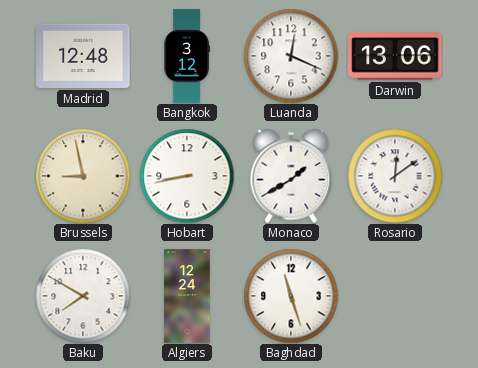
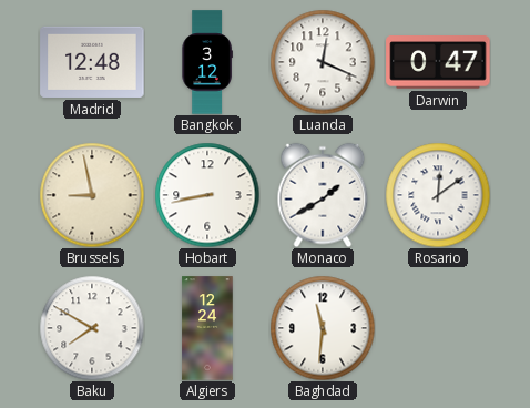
Darwin: 13:06 -> 0:47 (438, 62)
Baghdad: 11:27 -> 11:31 (323, 328)
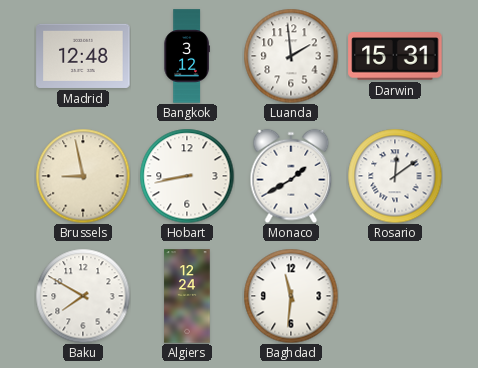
Luanda: 12:19 -> 1:59 (291, 56)
Darwin: 0:47 -> 15:31 (395, 56)
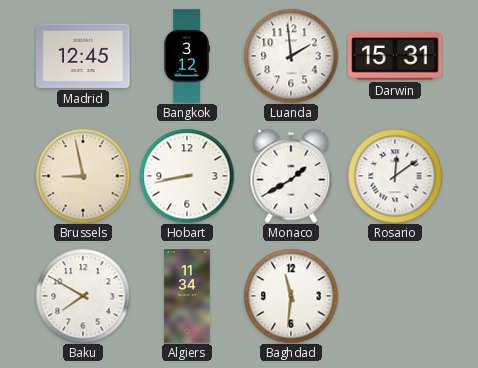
Madrid: 12:48 -> 12:45 (83, 56)
Algiers: 12:24 -> 11:34 (187, 296)
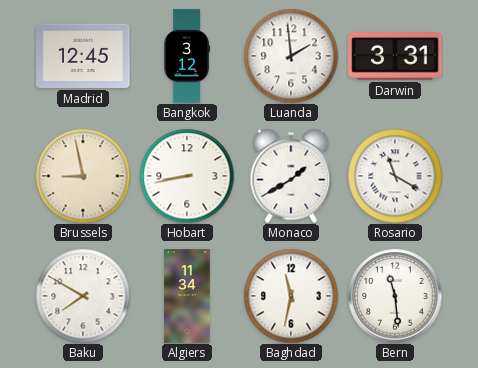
Darwin: 15:31 -> 3:31 (395, 56)
Rosario: 12:09 -> 11:20 (395, 176)
Baghdad: 11:31 -> 11:32 (291, 296)
Bern: none -> 11:29 (395, 296)
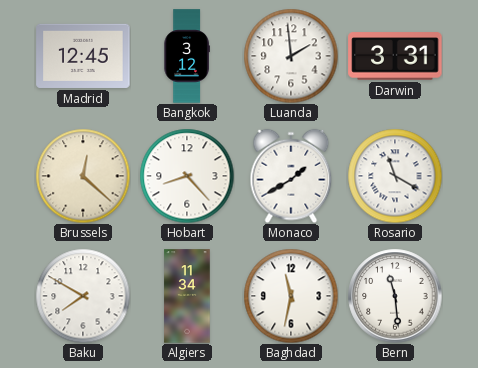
Brussels: 8:58 -> 12:22 (83, 176)
Hobart: 8:43 -> 8:23 (187, 176)
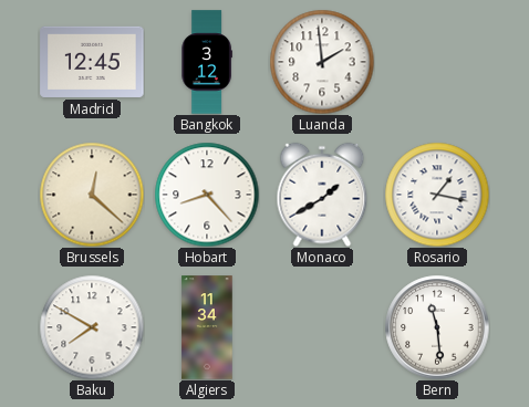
Darwin: 3:31 -> none (395, 56)
Rosario: 11:20 -> 1:17 (437, 195)
Baghdad: 11:32 -> none (291, 296)
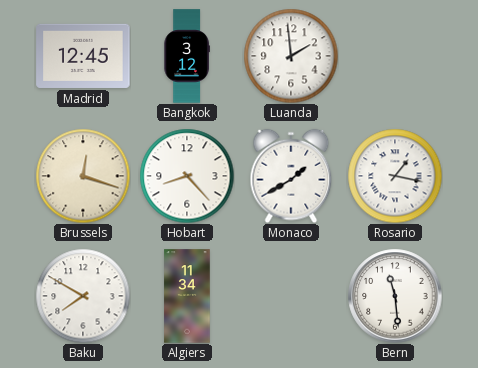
Brussels: 12:22 -> 12:18 (83, 176)
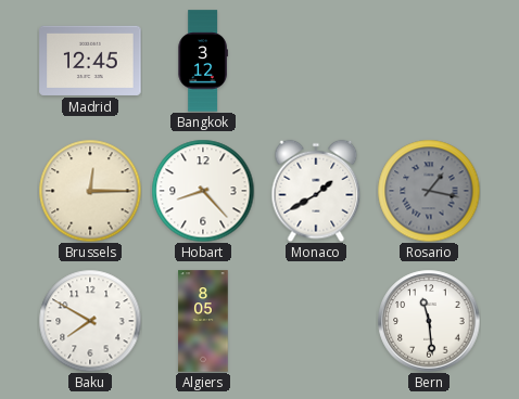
Luanda: 1:59 -> none (291, 56)
Brussels: 12:18 -> 12:15 (90, 191)
Rosario dial: white -> grey (429, 191)
Algiers: 11:34 -> 8:05 (203, 321)
